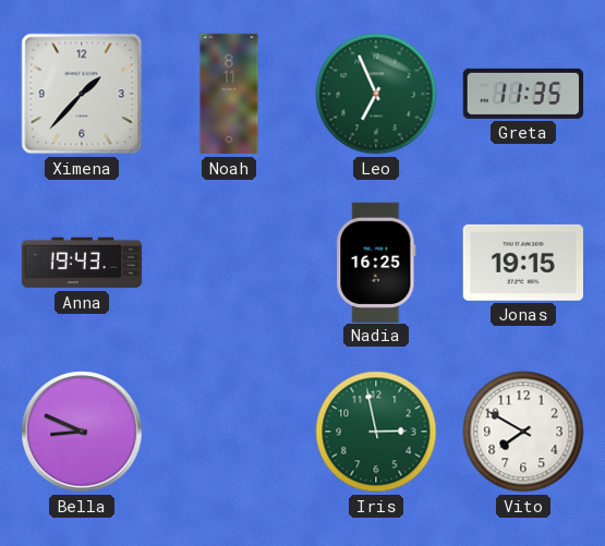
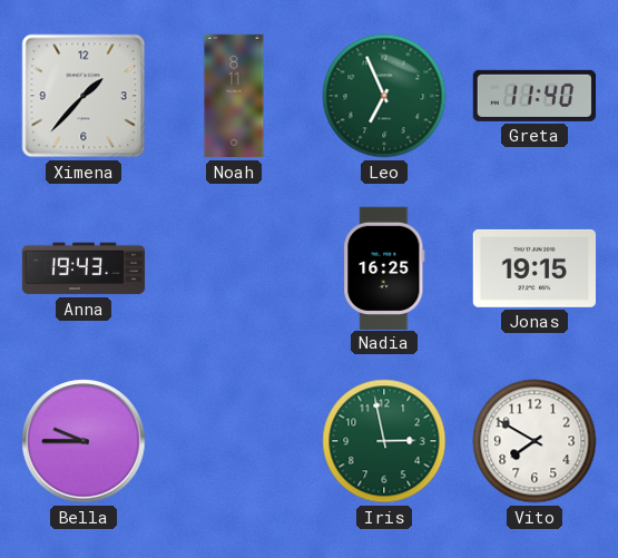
Greta: 11:35 -> 11:40 (533, 96)
Bella: 8:49 -> 9:45 (84, 441)
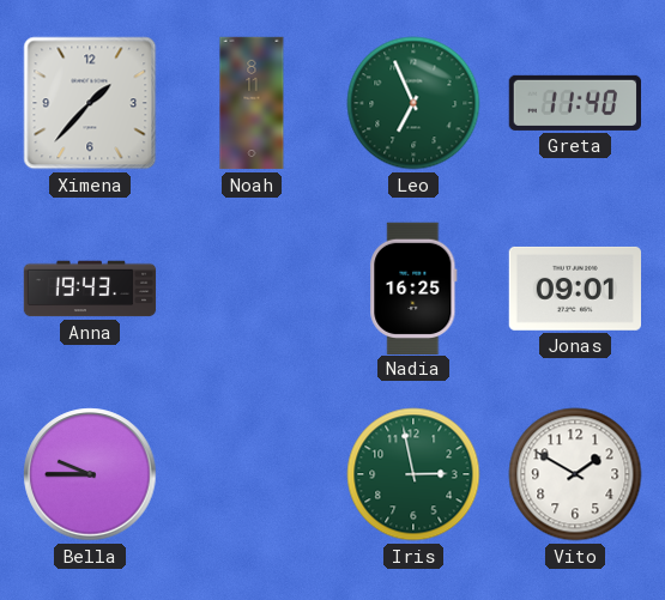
Jonas: 19:15 -> 09:01 (574, 289)
Vito: 7:50 -> 1:50 (575, 474)
